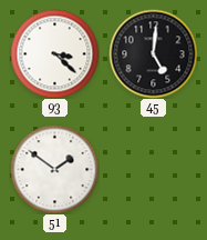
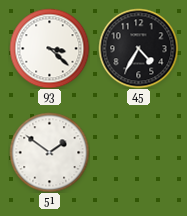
45: 5:01 -> 4:35 (138, 48)
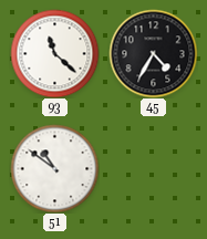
93: 3:22 -> 11:22 (54, 53)
51: 1:51 -> 10:51 (54, 168)
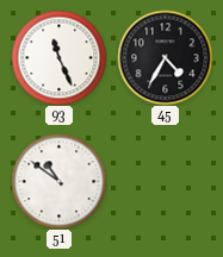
93: 11:22 -> 11:26 (58, 57)
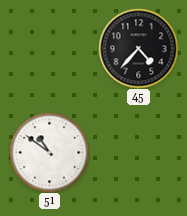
93: 11:26 -> none (58, 57)
45: 4:35 -> 4:37 (138, 48)
